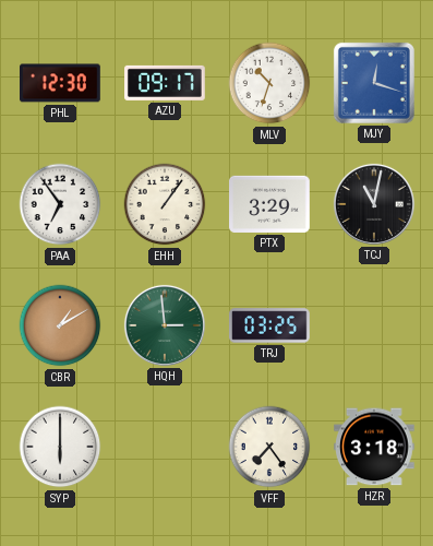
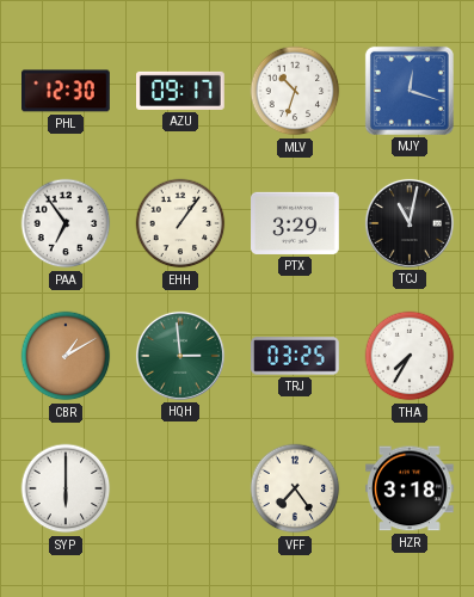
THA: none -> 7:35 (410, 356)
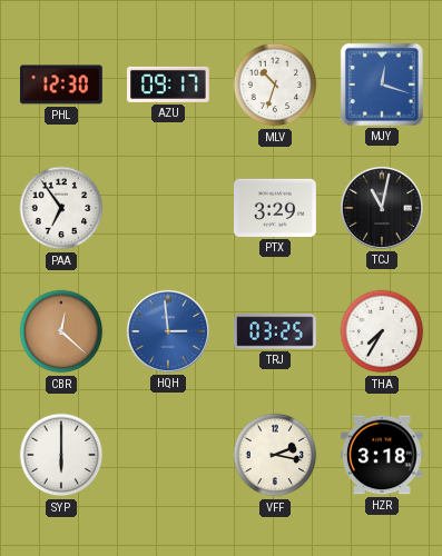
EHH: 1:06 -> none (180, 223)
CBR: 1:10 -> 12:22 (61, 331)
HQH dial: green -> blue (168, 331)
VFF: 7:24 -> 2:17 (275, 455)
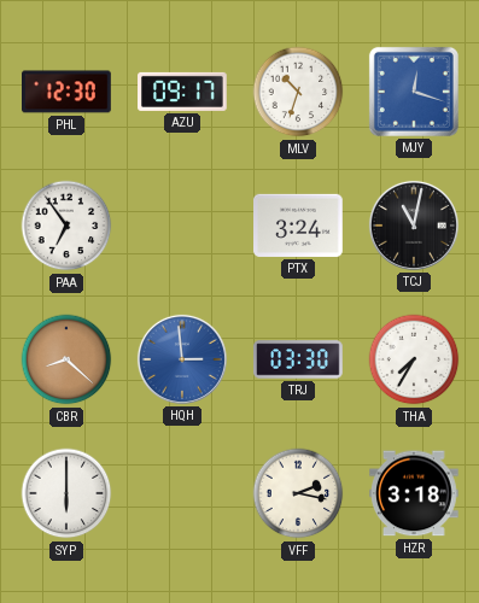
PTX: 3:29 -> 3:24 (299, 226)
CBR: 12:22 -> 8:22 (66, 359)
TRJ: 03:25 -> 03:30 (298, 359)
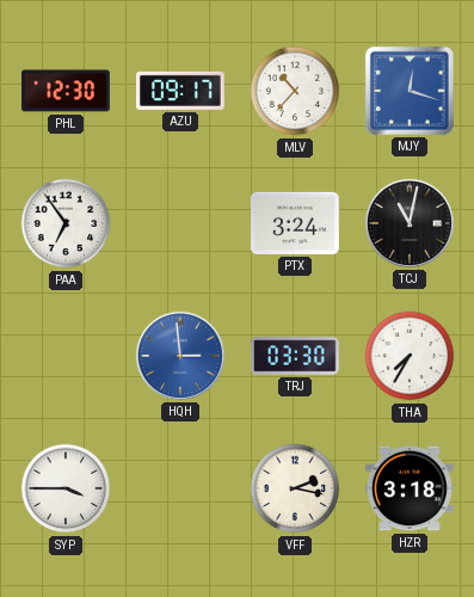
MLV: 10:33 -> 10:37 (295, 91)
CBR: 8:22 -> none (66, 359)
SYP: 6:00 -> 3:45 (66, 488)
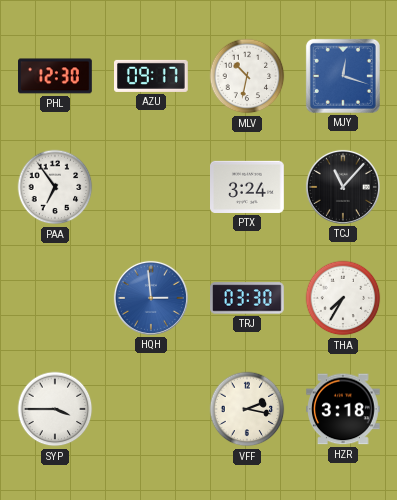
MLV: 10:37 -> 10:32 (247, 76)
TCJ: 11:02 -> 11:07 (343, 187)
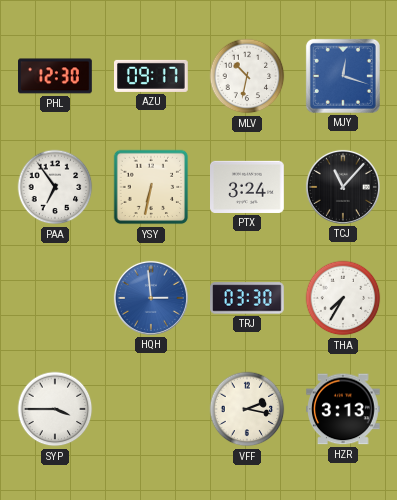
YSY: none -> 6:32 (151, 187)
HZR: 3:18 -> 3:13 (344, 409)
